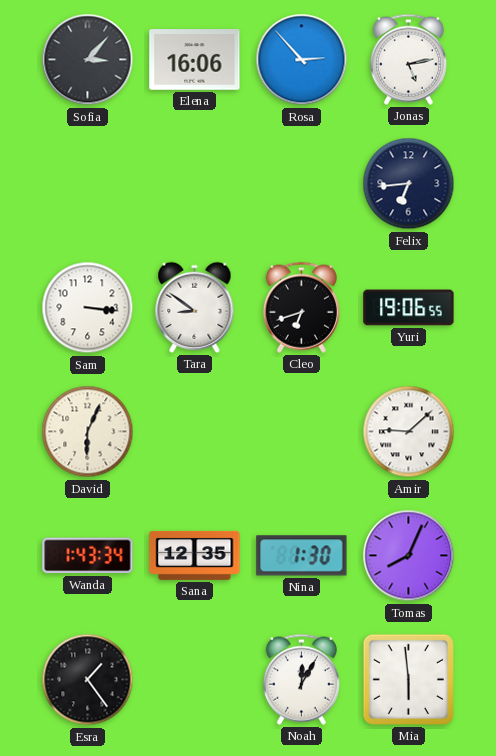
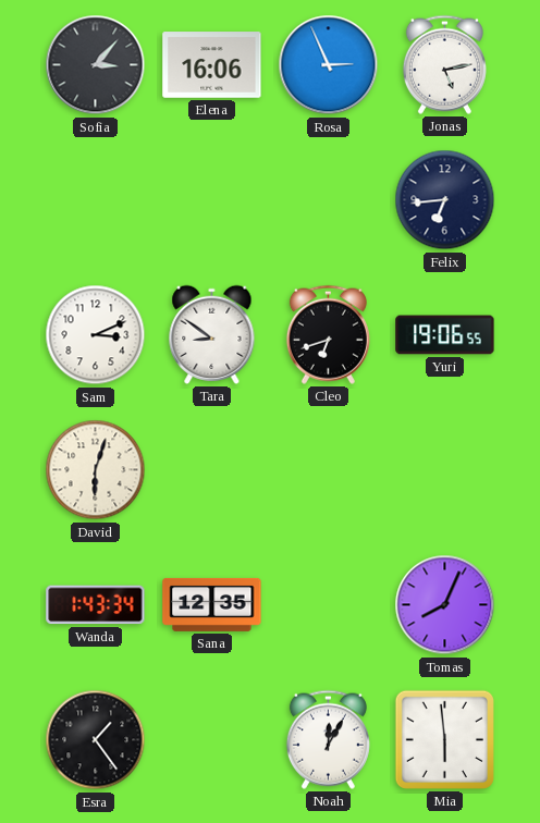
Rosa: 2:53 -> 2:56 (329, 65)
Sam: 3:16 -> 3:11 (96, 335)
David: 6:04 -> 6:03 (96, 470)
Amir: 9:08 -> none (409, 432)
Nina: 1:30 -> none (302, 556)
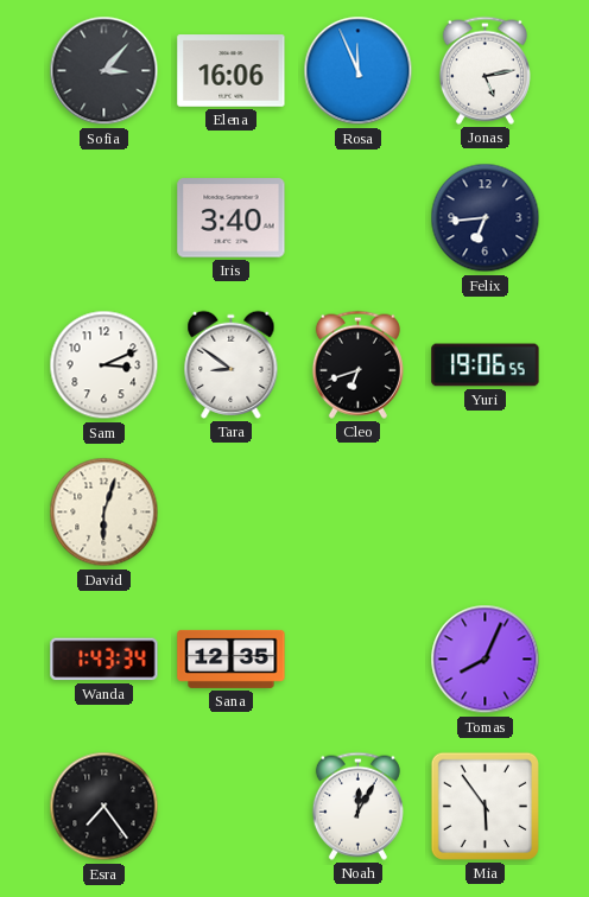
Rosa: 2:56 -> 11:56 (359, 71)
Iris: none -> 3:40 (232, 218)
Esra: 1:24 -> 7:24 (104, 807)
Mia: 5:59 -> 5:54 (484, 806)
